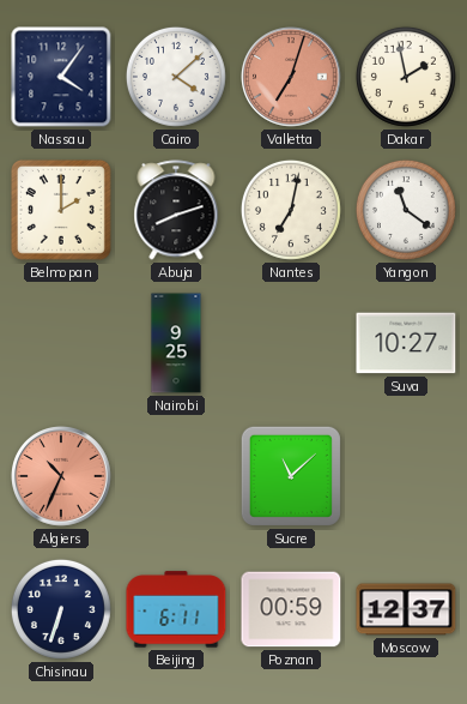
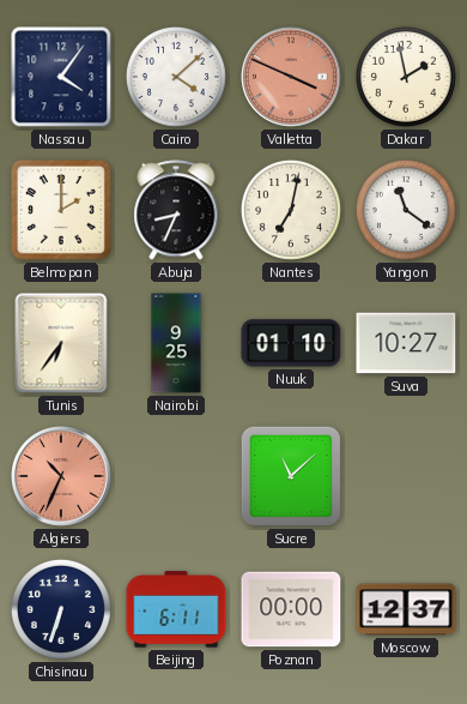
Valletta: 7:03 -> 3:49 (292, 78)
Abuja: 8:12 -> 8:34 (176, 210)
Tunis: none -> 6:36 (61, 343)
Nuuk: none -> 01:10 (291, 343)
Poznan: 00:59 -> 00:00 (291, 609)
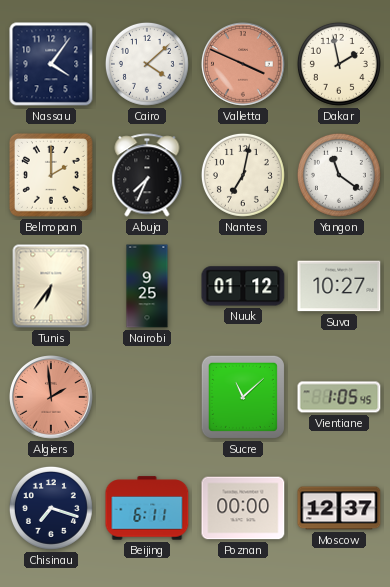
Abuja: 8:34 -> 7:34 (147, 175)
Nuuk: 01:10 -> 01:12 (243, 286)
Algiers: 10:34 -> 1:59 (52, 398)
Vientiane: none -> 1:05 (339, 397)
Chisinau: 6:33 -> 7:18 (51, 508)
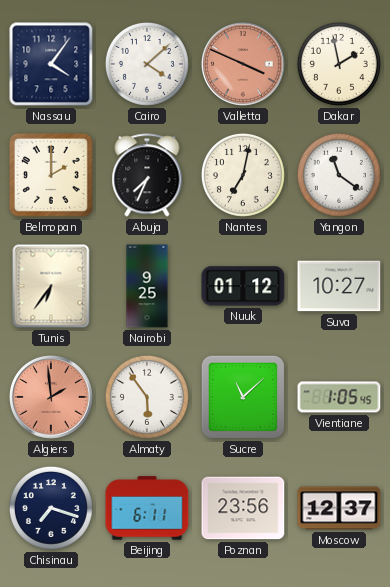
Almaty: none -> 5:54 (147, 397)
Poznan: 00:00 -> 23:56 (243, 508)
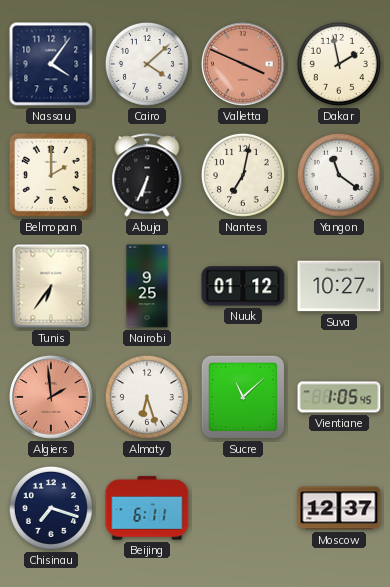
Abuja: 7:34 -> 6:34 (147, 175)
Almaty: 5:54 -> 6:27 (147, 397)
Poznan: 23:56 -> none (243, 508)
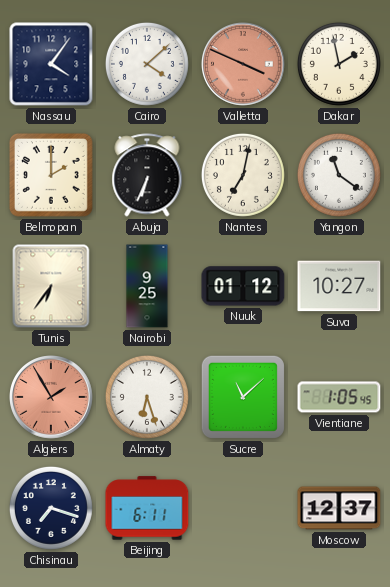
Algiers: 1:59 -> 1:55 (52, 398)
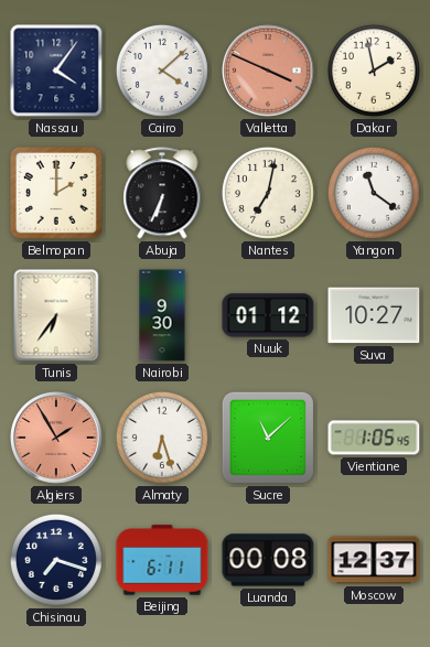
Nairobi: 9:25 -> 9:30 (162, 315)
Luanda: none -> 00:08 (268, 560)
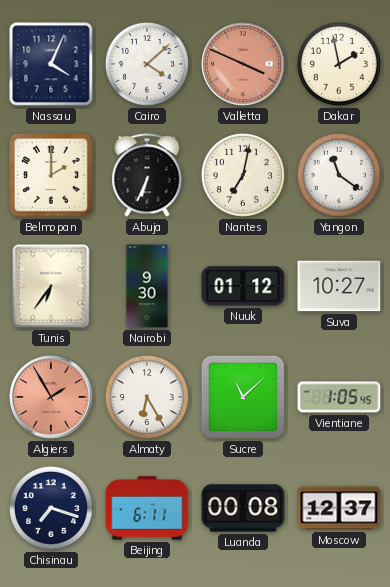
Nassau: 4:06 -> 4:04 (51, 64)
Almaty: 6:27 -> 6:25 (147, 397)
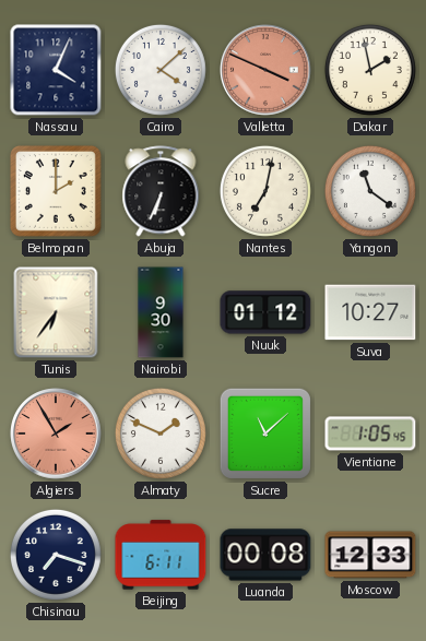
Almaty: 6:25 -> 1:49 (161, 434)
Moscow: 12:37 -> 12:33 (370, 555)
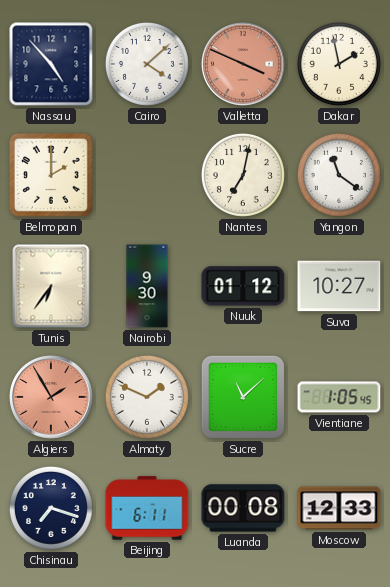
Nassau: 4:04 -> 4:53 (51, 64)
Abuja: 6:34 -> none (161, 191)
